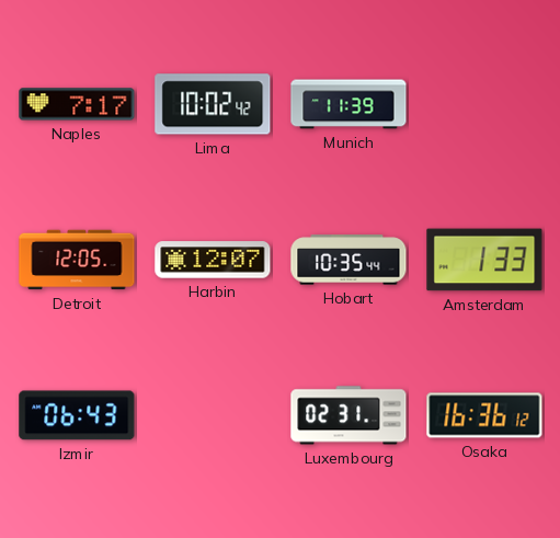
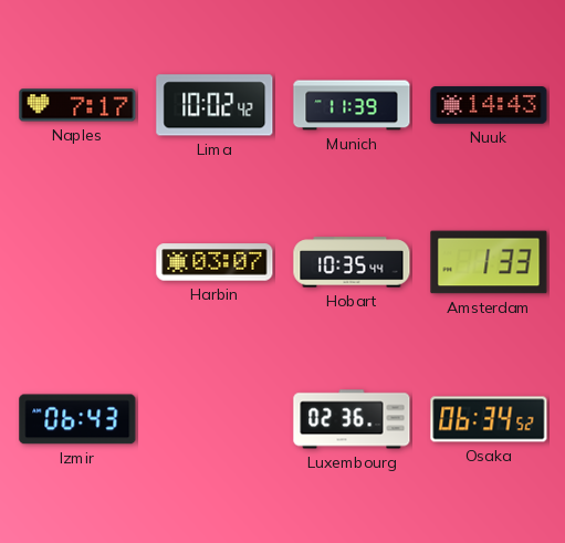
Nuuk: none -> 14:43 (489, 105)
Detroit: 12:05 -> none (77, 260)
Harbin: 12:07 -> 03:07 (215, 262)
Luxembourg: 02:31 -> 02:36 (352, 419)
Osaka: 16:36 -> 06:34 (489, 419)
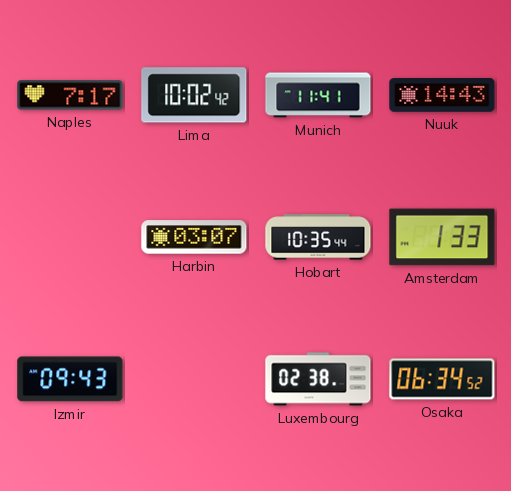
Munich: 11:39 -> 11:41 (318, 95)
Izmir: 06:43 -> 09:43 (70, 379)
Luxembourg: 02:36 -> 02:38 (318, 379)
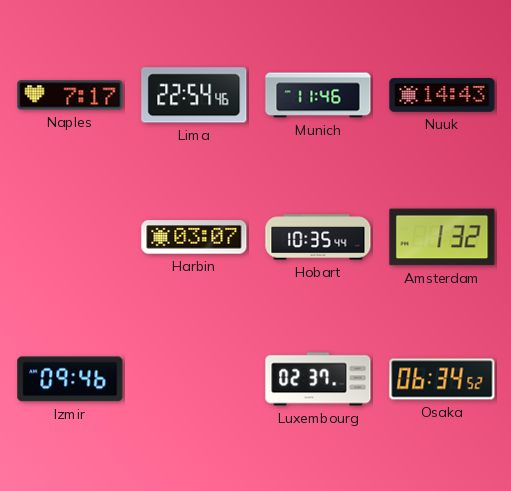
Lima: 10:02 -> 22:54 (194, 95)
Munich: 11:41 -> 11:46 (318, 95)
Amsterdam: 1:33 -> 1:32 (442, 237)
Izmir: 09:43 -> 09:46 (70, 379)
Luxembourg: 02:38 -> 02:37 (318, 379)
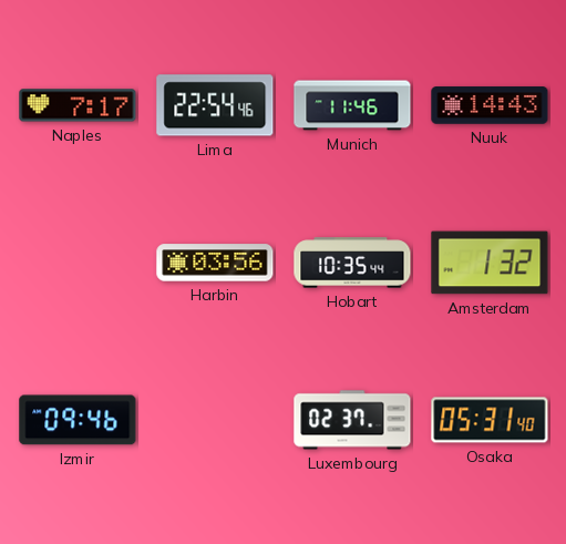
Harbin: 03:07 -> 03:56 (215, 263)
Osaka: 06:34 -> 05:31 (490, 420)
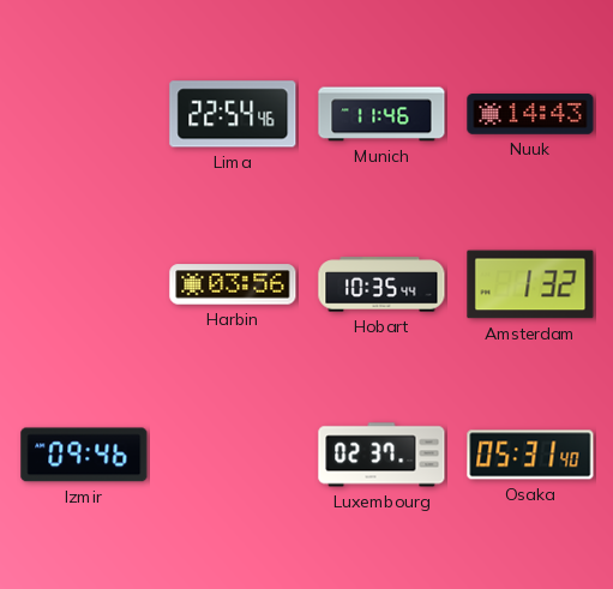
Naples: 7:17 -> none (78, 105)
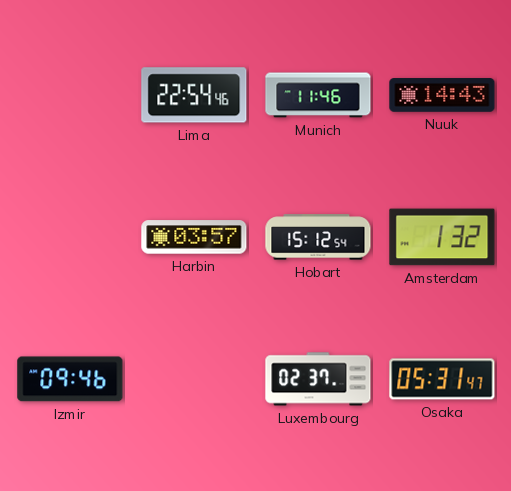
Harbin: 03:56 -> 03:57 (194, 237)
Hobart: 10:35 -> 15:12 (318, 237)
Osaka: 05:31:40 -> 05:31:47 (442, 379)
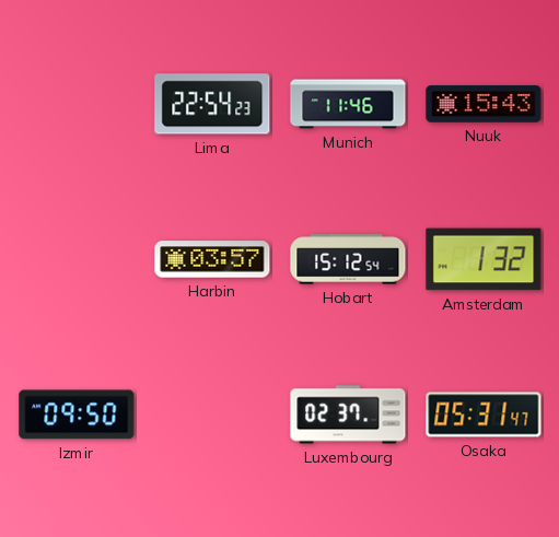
Lima: 22:54:46 -> 22:54:23 (212, 104)
Nuuk: 14:43 -> 15:43 (484, 104)
Izmir: 09:46 -> 09:50 (77, 415)
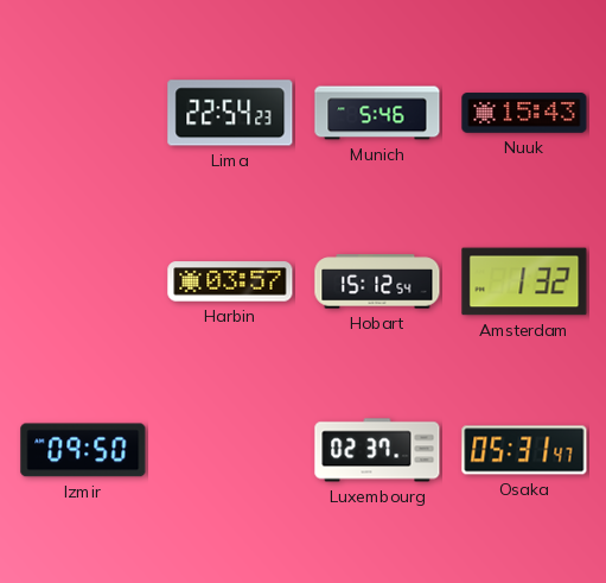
Munich: 11:46 -> 5:46 (377, 113)
